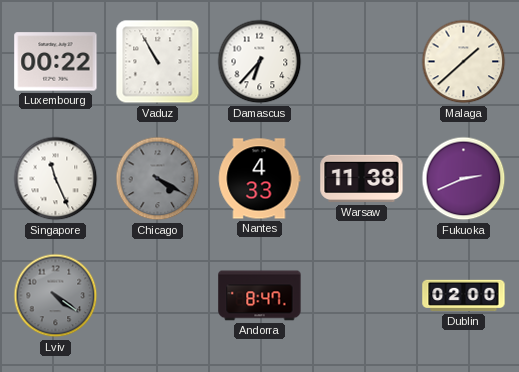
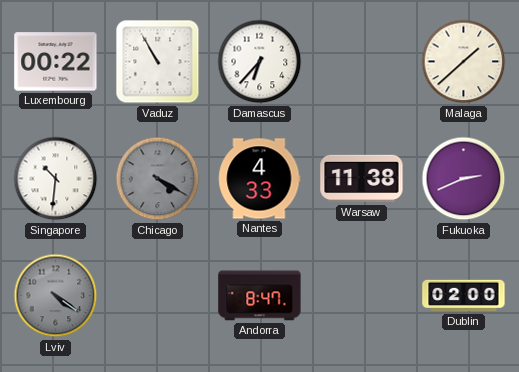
Singapore: 11:26 -> 10:31 (56, 179)
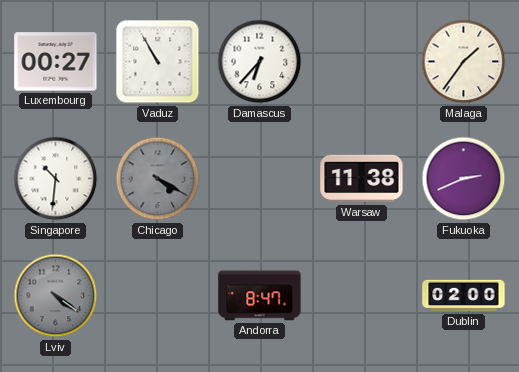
Luxembourg: 00:22 -> 00:27 (56, 62)
Malaga: 1:38 -> 1:36 (464, 62)
Nantes: 4:33 -> none (259, 179)
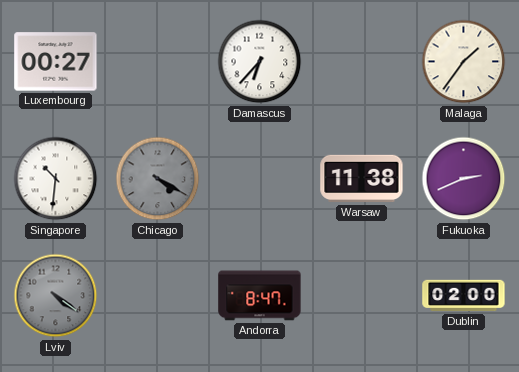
Vaduz: 10:55 -> none (158, 62)
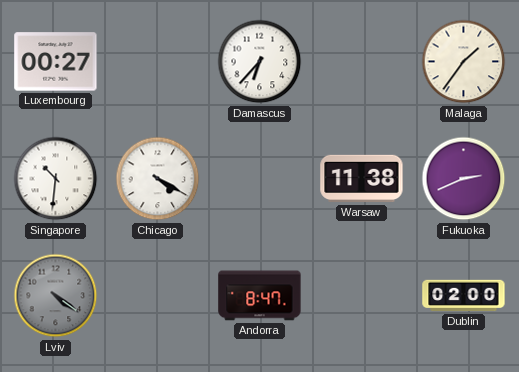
Chicago dial: grey -> white (158, 179)
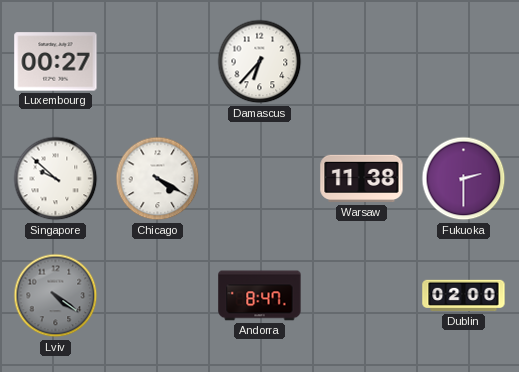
Malaga: 1:36 -> none (464, 62)
Singapore: 10:31 -> 9:52 (56, 179)
Fukuoka: 2:41 -> 2:30 (464, 179)
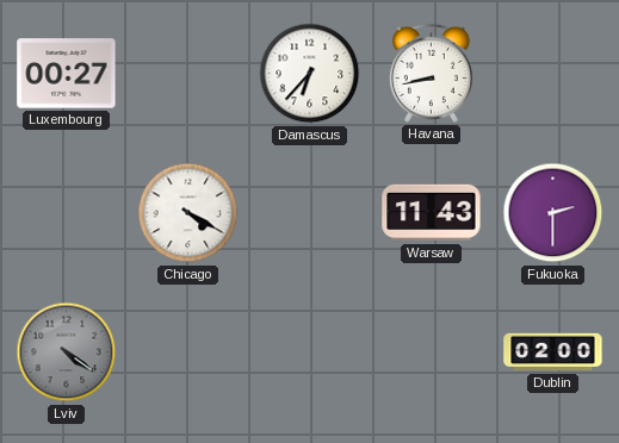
Havana: none -> 8:43 (431, 73)
Singapore: 9:52 -> none (56, 179)
Warsaw: 11:38 -> 11:43 (432, 213)
Andorra: 8:47 -> none (260, 296)
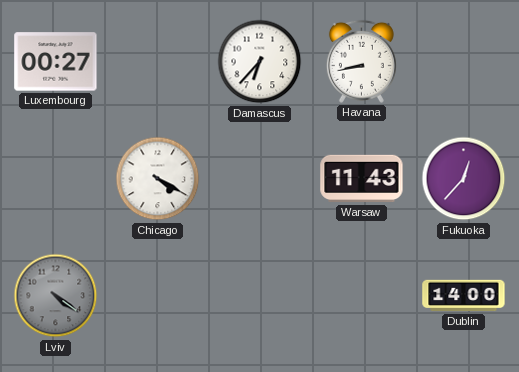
Fukuoka: 2:30 -> 12:37 (464, 179)
Dublin: 02:00 -> 14:00 (464, 296)
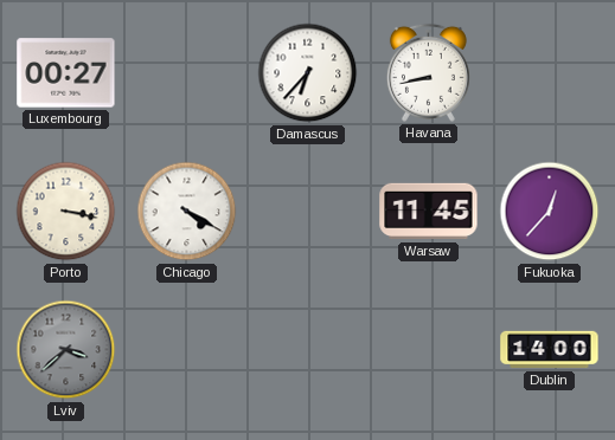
Porto: none -> 3:17 (66, 212)
Warsaw: 11:43 -> 11:45 (429, 212)
Lviv: 4:21 -> 3:38 (66, 350)
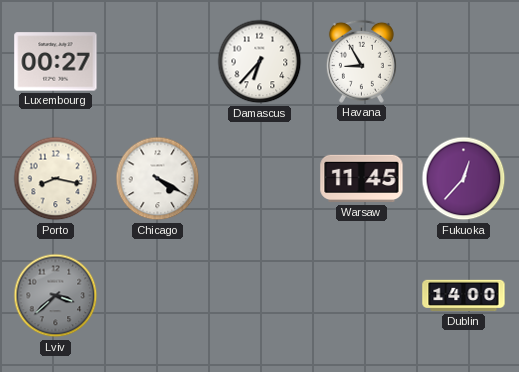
Havana: 8:43 -> 8:55 (361, 61)
Porto: 3:17 -> 8:17 (56, 179)
